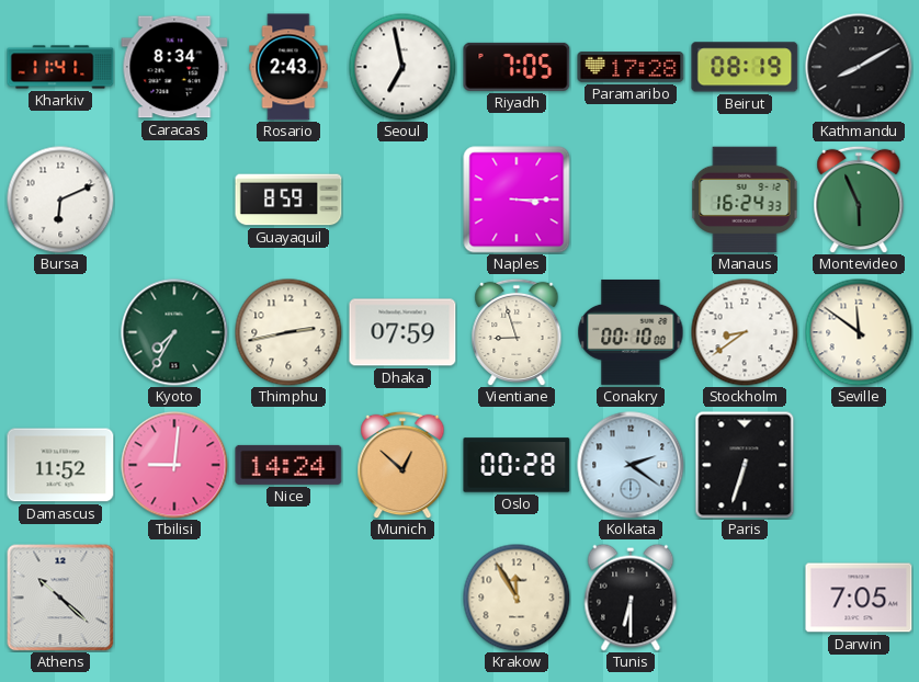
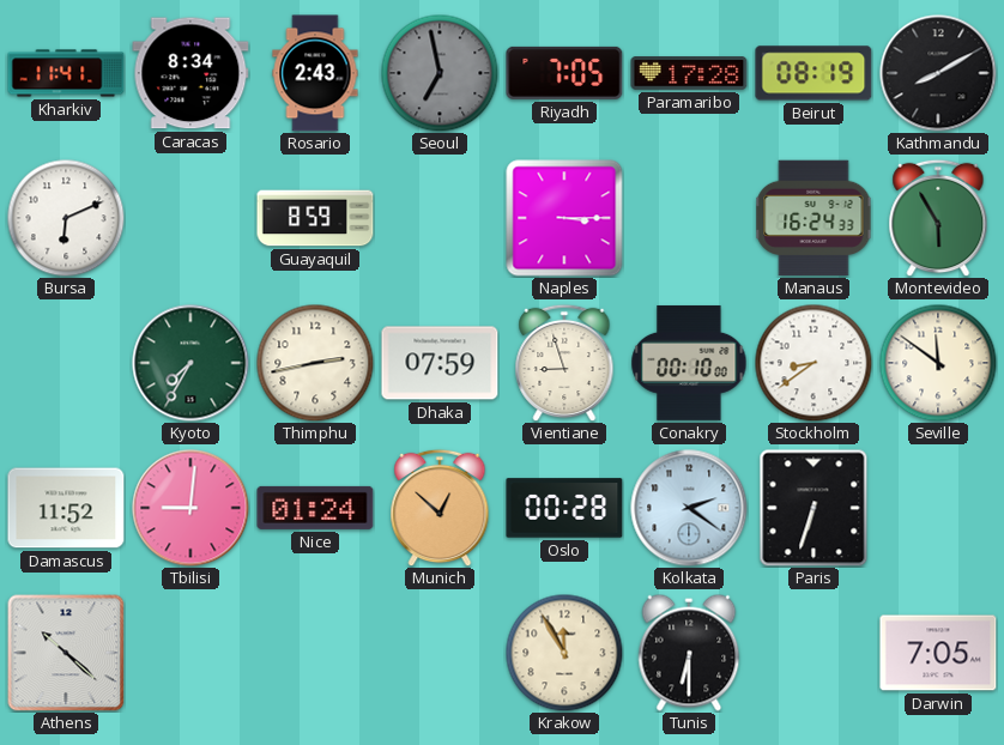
Seoul dial: white -> grey (440, 73)
Montevideo: 5:56 -> 5:55 (938, 218)
Nice: 14:24 -> 01:24 (315, 508)
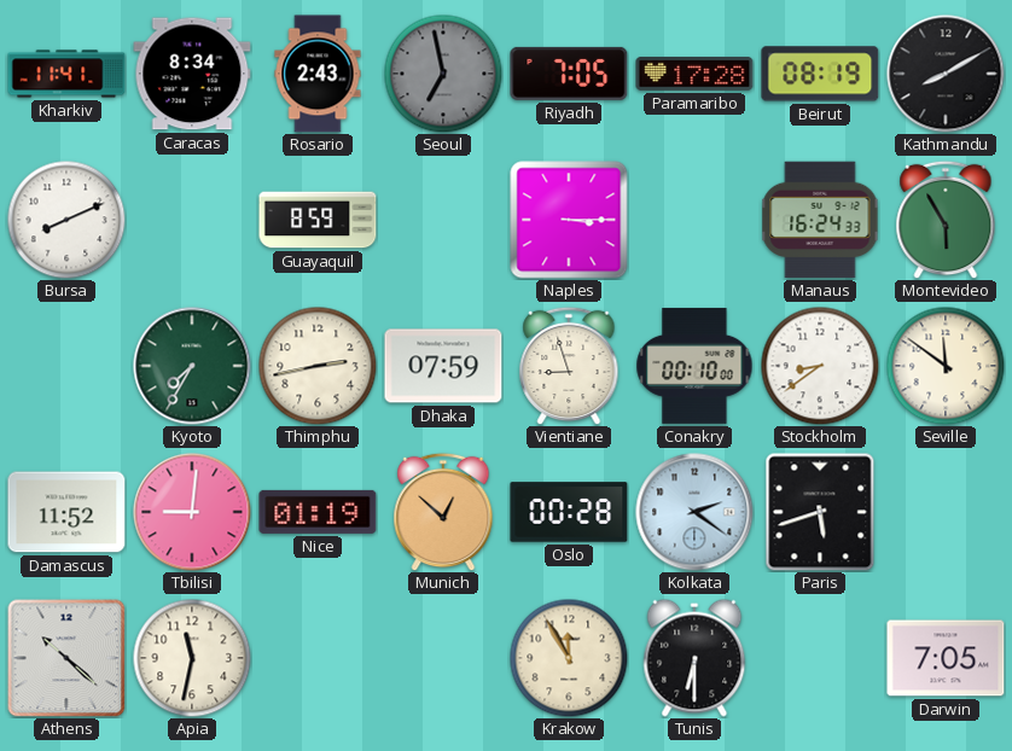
Bursa: 6:11 -> 8:11 (66, 220)
Nice: 01:24 -> 01:19 (318, 512)
Paris: 6:33 -> 5:42 (820, 512)
Apia: none -> 11:32 (192, 658)
